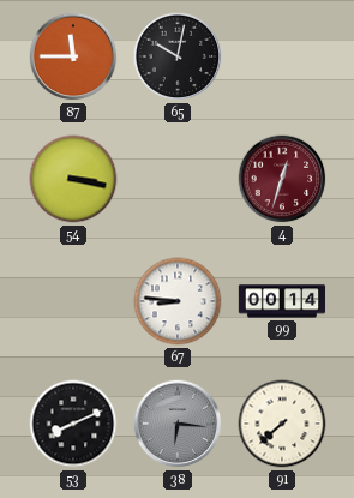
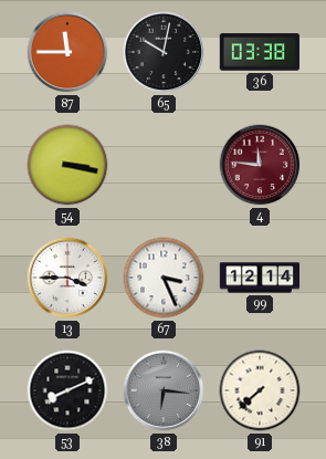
36: none -> 03:38 (259, 52)
4: 12:33 -> 11:46 (260, 165)
13: none -> 3:45 (67, 278)
67: 8:46 -> 3:26 (164, 278)
99: 00:14 -> 12:14 (260, 278)
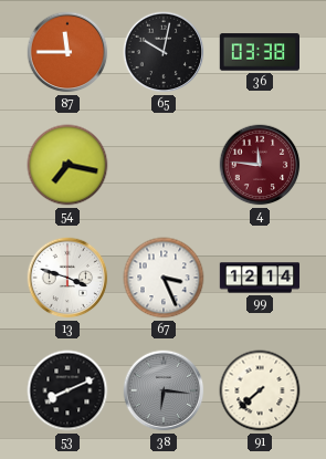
54: 3:17 -> 7:17 (67, 165)
13: 3:45 -> 3:48 (67, 278)
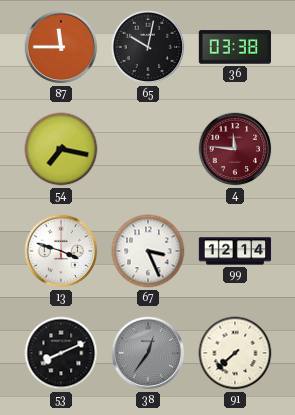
38: 6:16 -> 12:36 (148, 353)
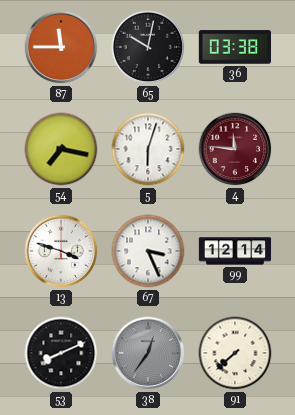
5: none -> 6:03 (148, 149)
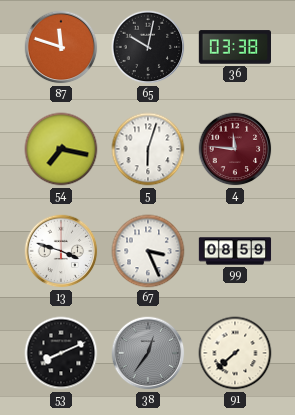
87: 11:45 -> 11:48 (61, 47)
99: 12:14 -> 08:59 (235, 251)
